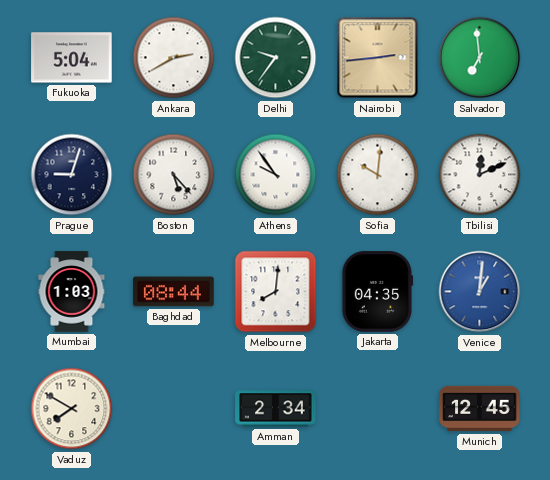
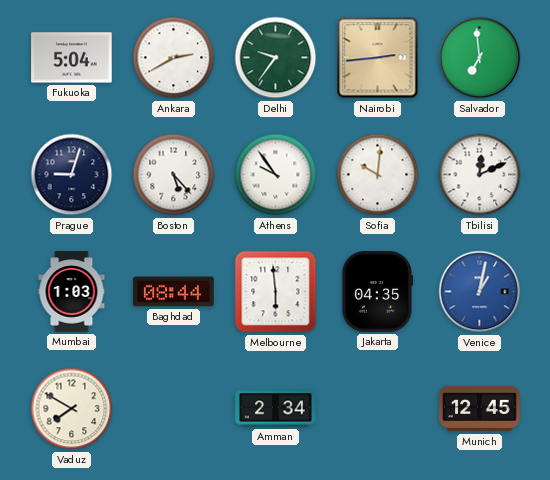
Melbourne: 8:01 -> 5:59 (276, 292)
Venice: 1:01 -> 1:02 (480, 292)
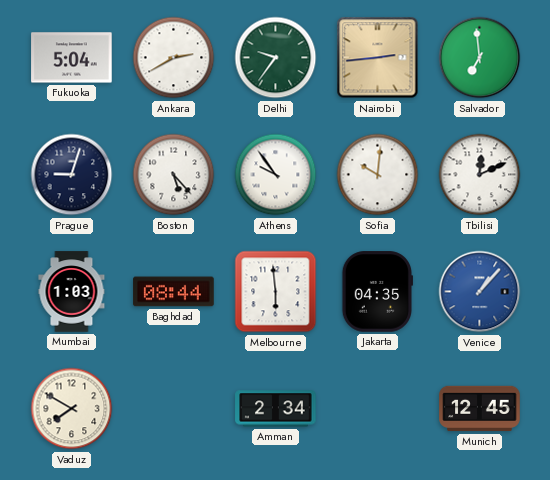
Venice: 1:02 -> 1:07 (480, 292)
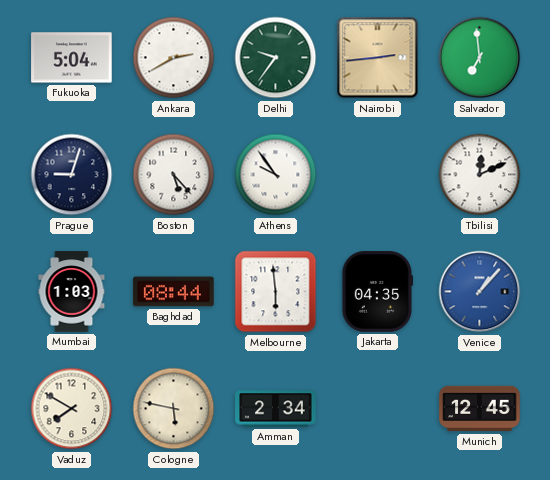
Sofia: 10:01 -> none (378, 175)
Cologne: none -> 5:47 (174, 409)
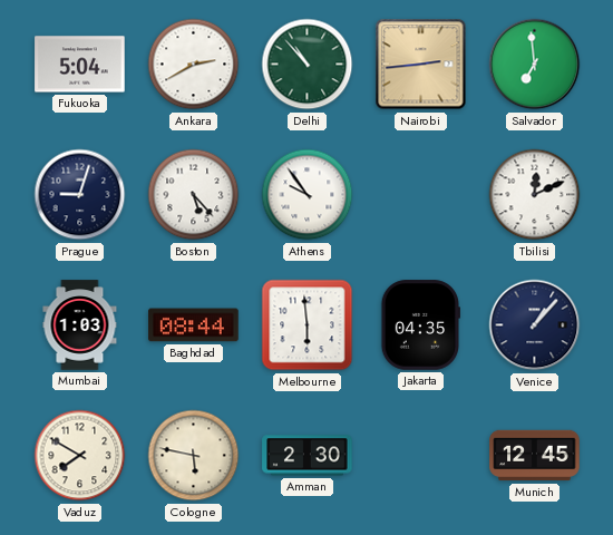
Delhi: 9:36 -> 10:53 (308, 65)
Venice dial: blue -> navy (535, 325)
Amman: 2:34 -> 2:30 (308, 456)
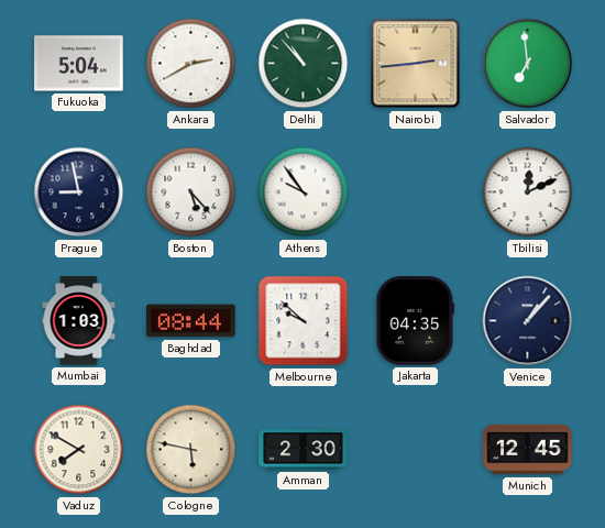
Prague: 9:03 -> 8:58 (79, 193)
Melbourne: 5:59 -> 9:52 (304, 321)
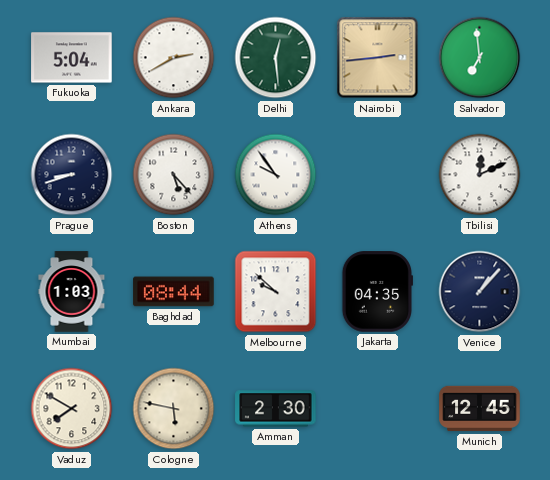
Delhi: 10:53 -> 12:29 (276, 58)
Prague: 8:58 -> 8:42 (72, 175)
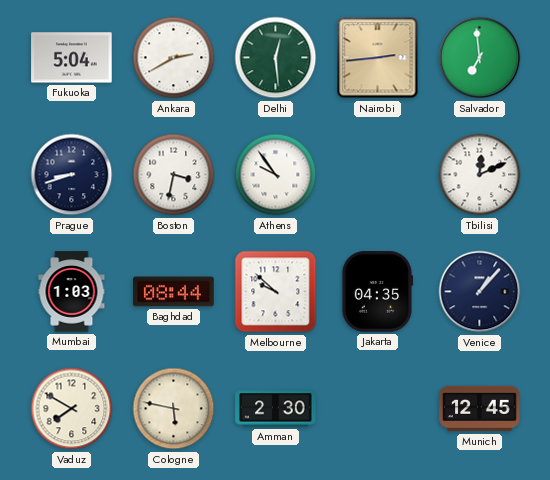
Boston: 5:23 -> 3:32 (174, 175)
